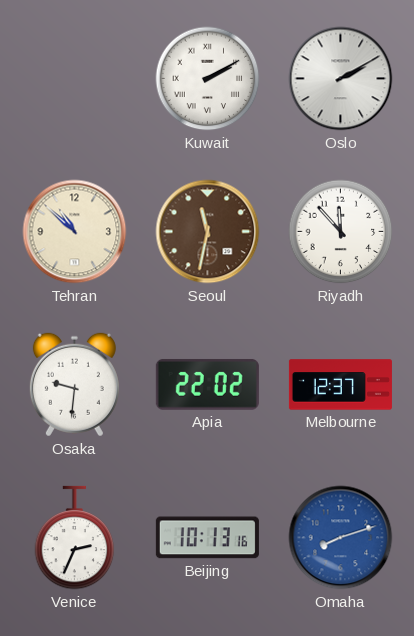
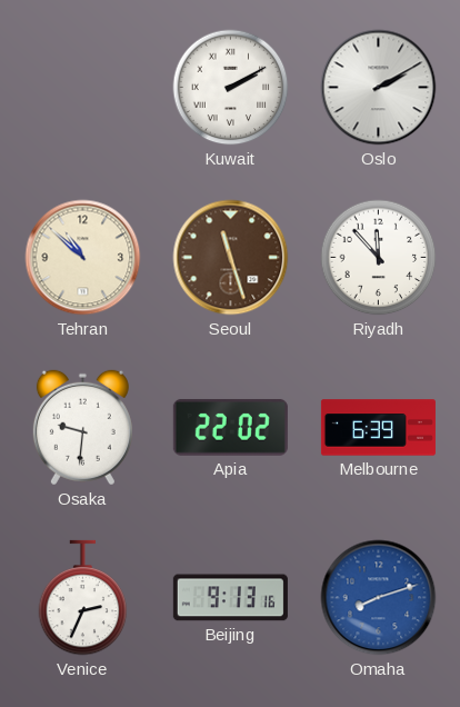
Seoul: 11:32 -> 11:27 (231, 258)
Melbourne: 12:37 -> 6:39 (378, 428)
Beijing: 10:13 -> 9:13 (230, 598)
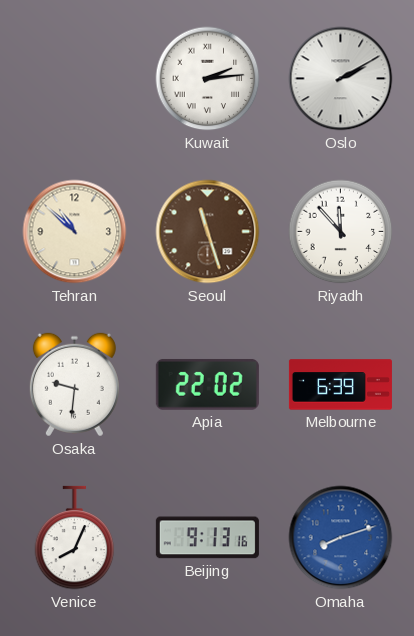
Kuwait: 2:10 -> 2:14 (208, 79)
Venice: 2:34 -> 8:04 (75, 538)
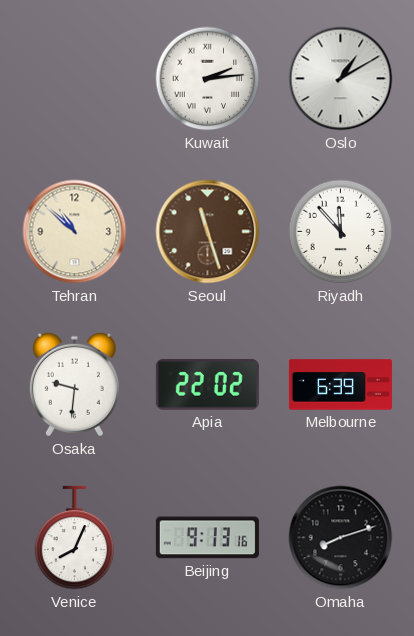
Oslo: 2:10 -> 1:10 (341, 79)
Omaha dial: blue -> black (341, 538)
